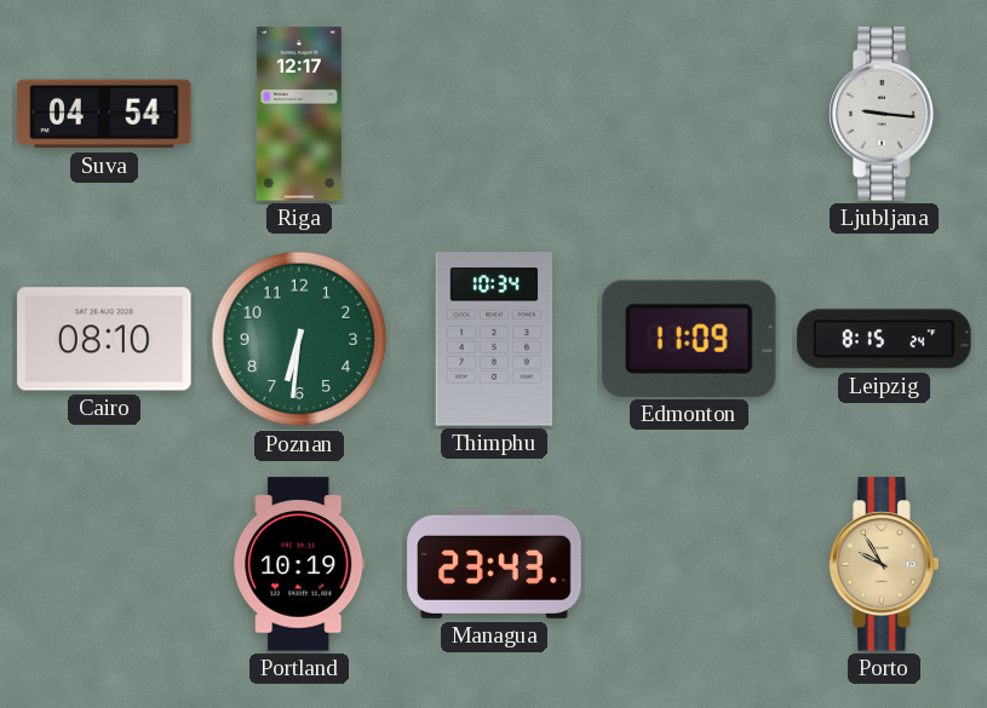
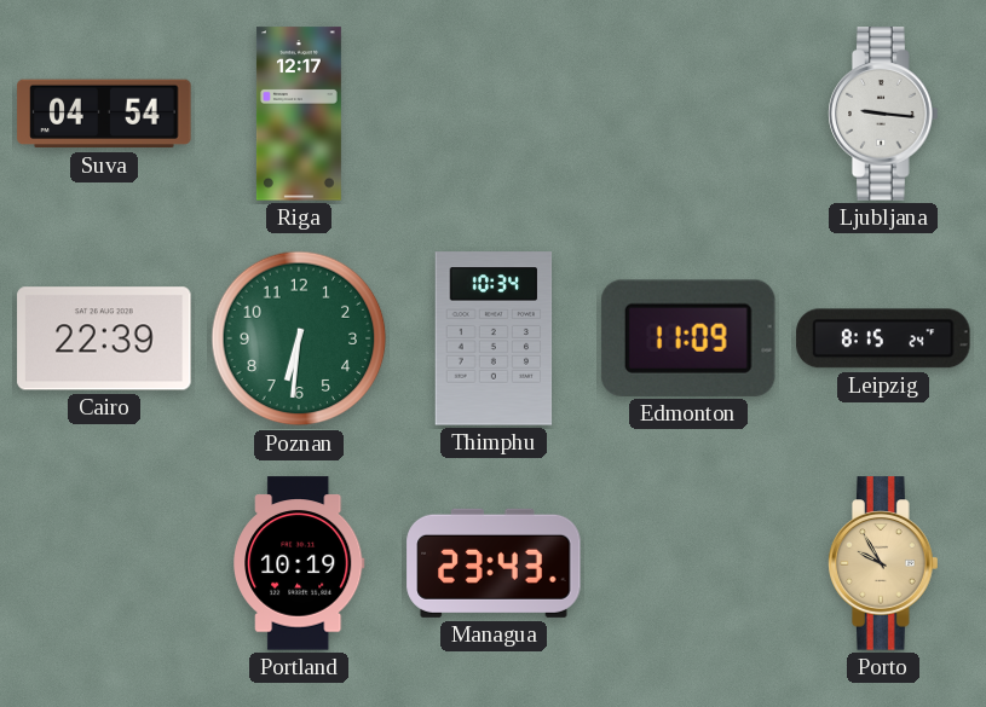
Cairo: 08:10 -> 22:39 (104, 338)
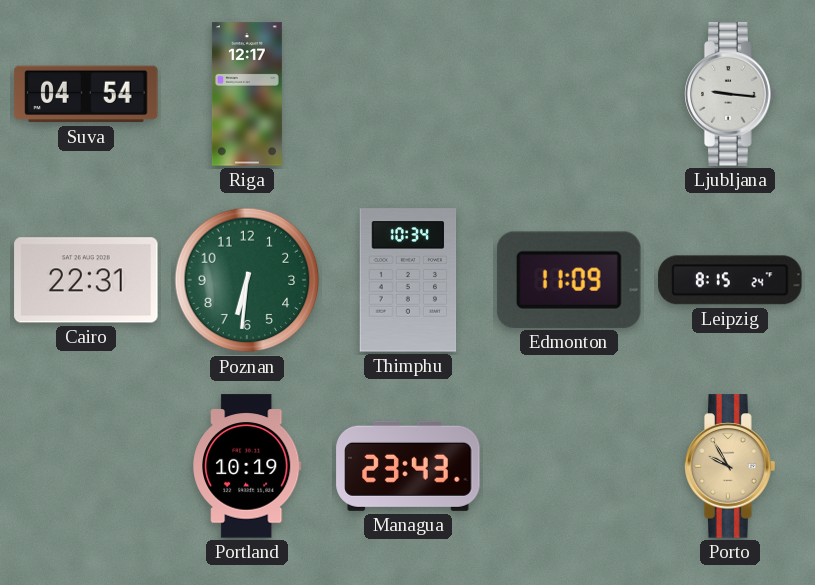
Cairo: 22:39 -> 22:31 (86, 280)
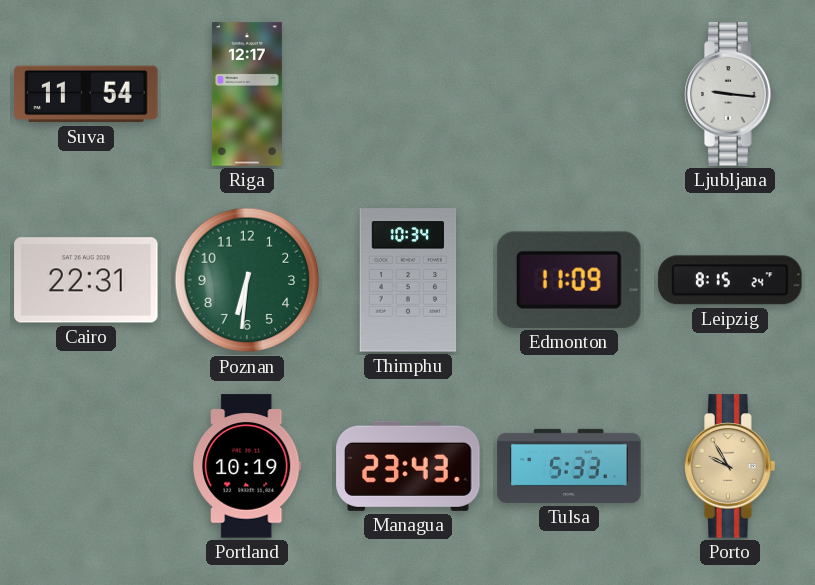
Suva: 04:54 -> 11:54 (86, 94)
Tulsa: none -> 5:33 (569, 466)
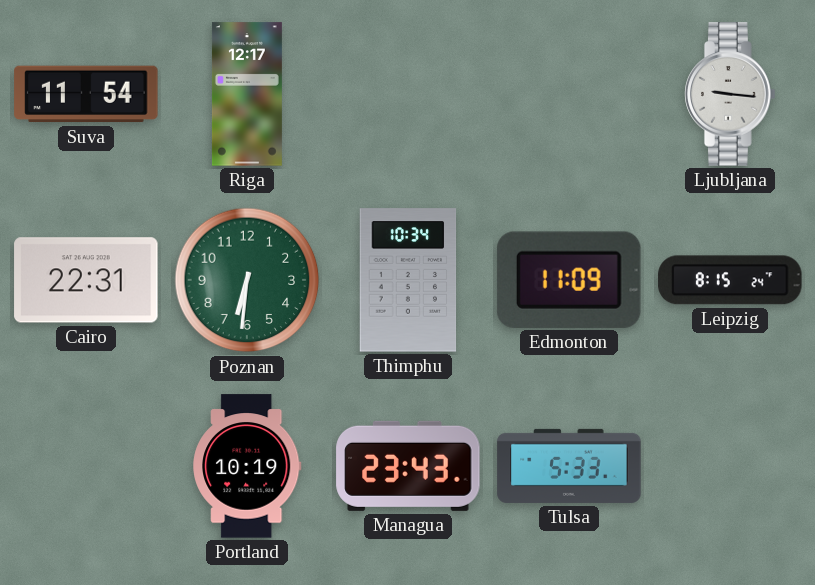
Porto: 9:55 -> none (730, 466)
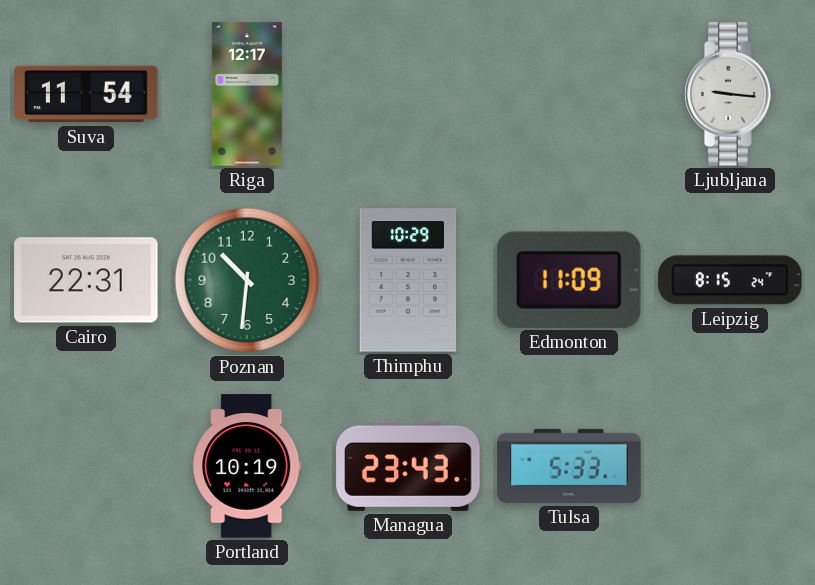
Poznan: 6:31 -> 10:31 (247, 280)
Thimphu: 10:34 -> 10:29 (408, 280)
